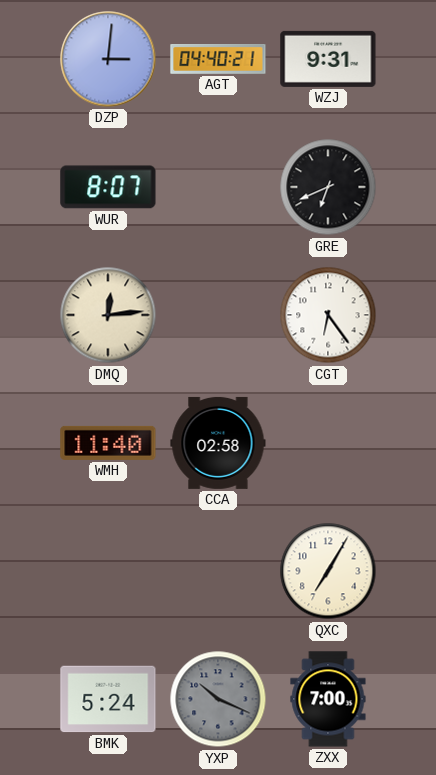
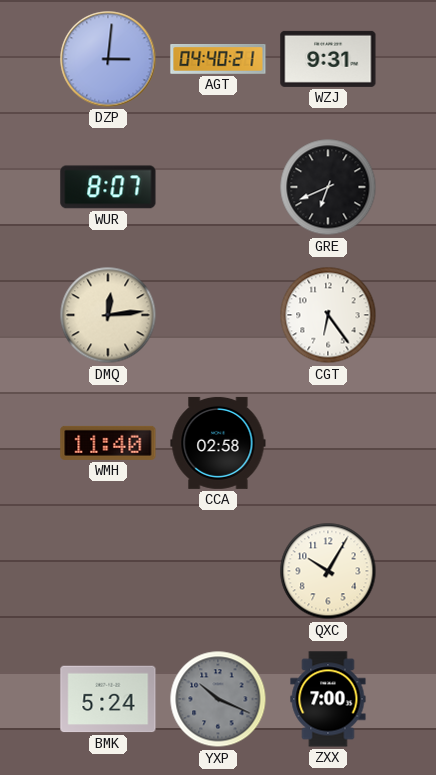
QXC: 7:05 -> 10:05 (328, 571)
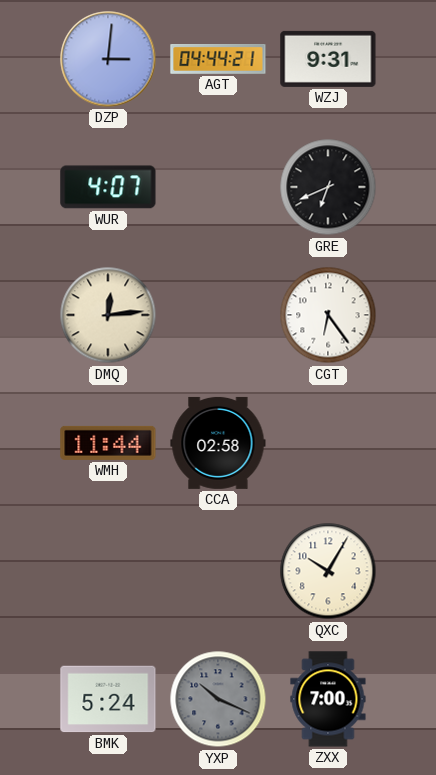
AGT: 04:40 -> 04:44 (218, 60)
WUR: 8:07 -> 4:07 (108, 187)
WMH: 11:40 -> 11:44 (108, 443)
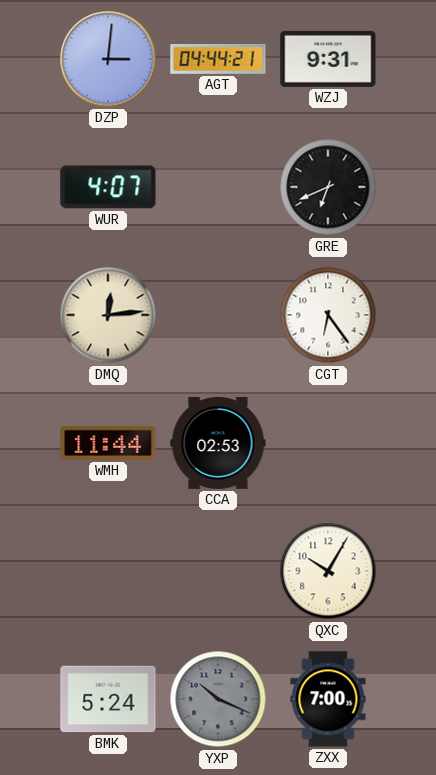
CCA: 02:58 -> 02:53 (218, 443)
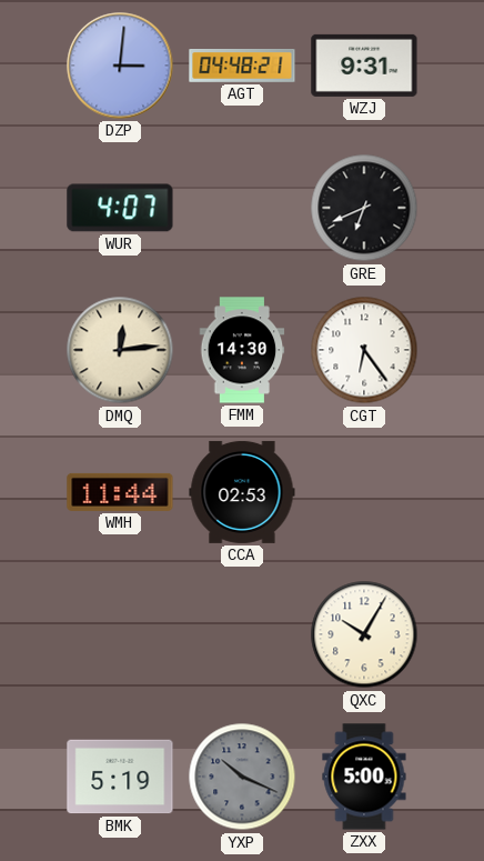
AGT: 04:44 -> 04:48 (242, 67)
FMM: none -> 14:30 (242, 350)
BMK: 5:24 -> 5:19 (120, 777)
ZXX: 7:00 -> 5:00 (364, 777)
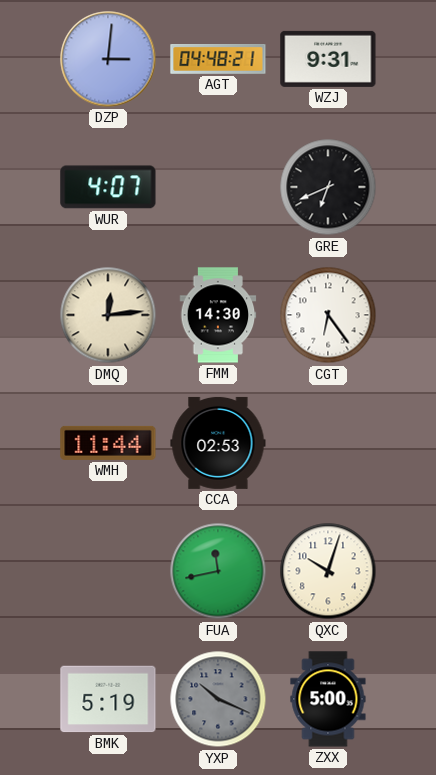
FUA: none -> 11:43 (218, 571)
QXC: 10:05 -> 10:03 (328, 571)
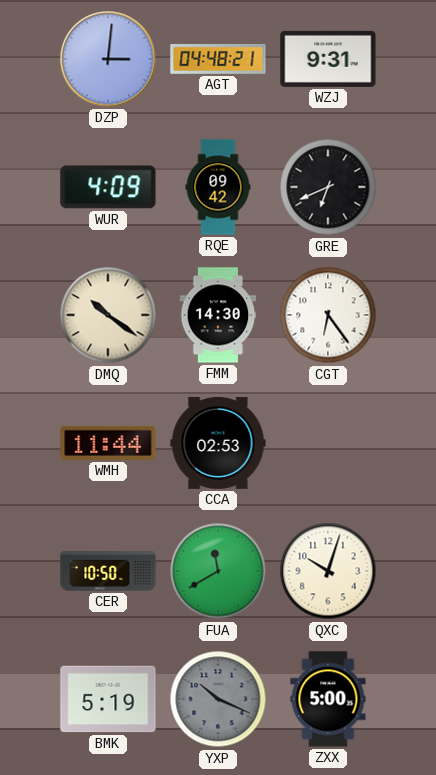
WUR: 4:07 -> 4:09 (108, 187)
RQE: none -> 09:42 (218, 187)
DMQ: 12:14 -> 10:21 (108, 315)
CER: none -> 10:50 (108, 571)
FUA: 11:43 -> 11:40 (218, 571)
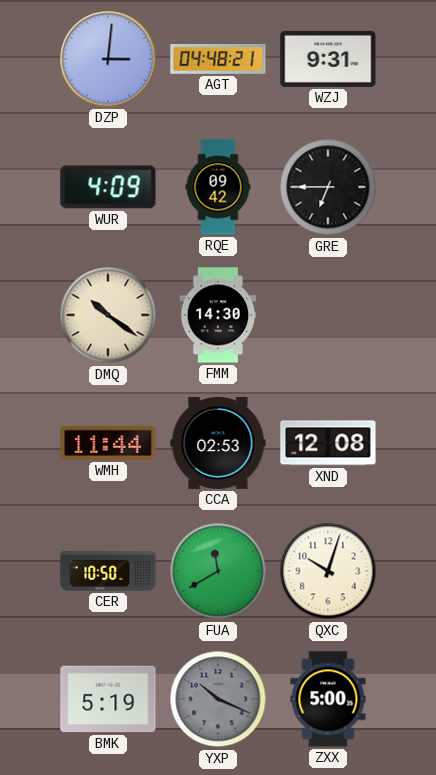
GRE: 6:41 -> 6:45 (328, 187)
CGT: 6:24 -> none (328, 315)
XND: none -> 12:08 (328, 443)
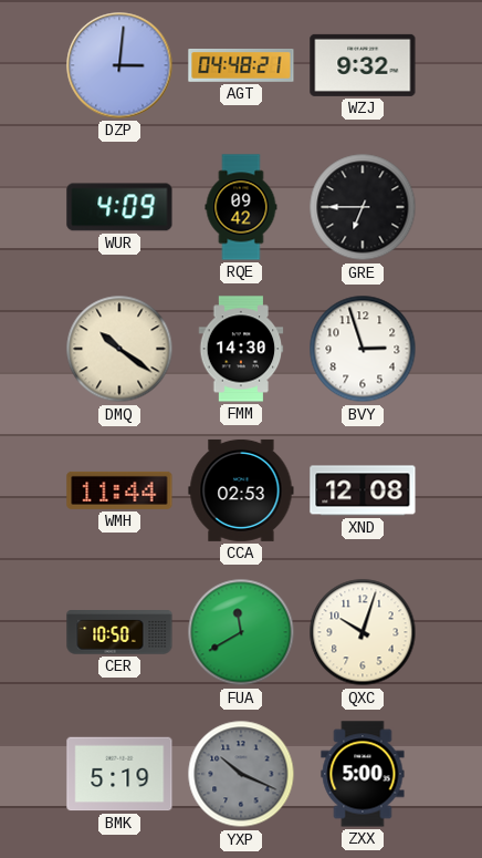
WZJ: 9:31 -> 9:32 (363, 65)
BVY: none -> 2:57 (363, 349)
